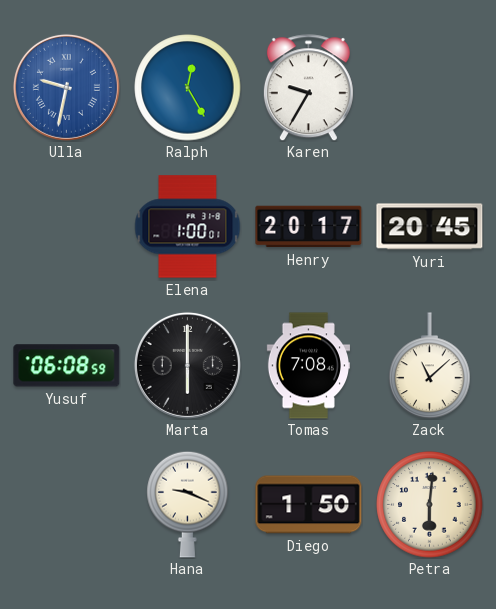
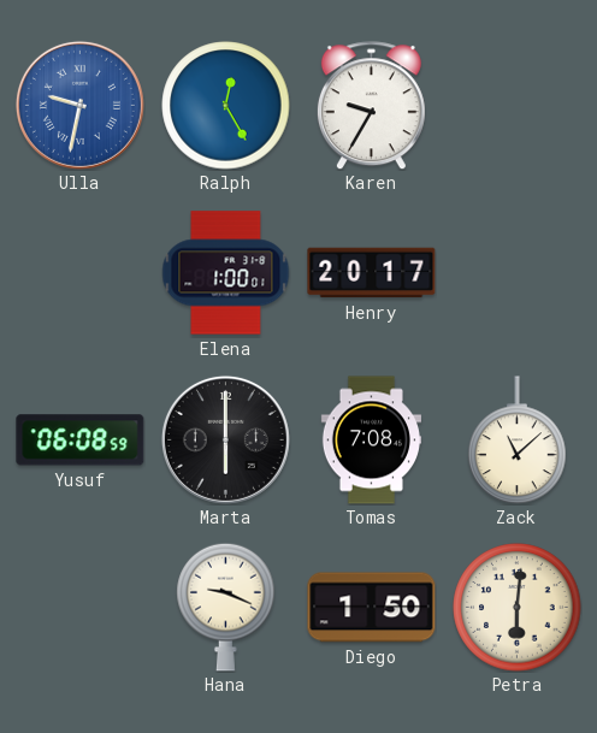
Yuri: 20:45 -> none (430, 227)
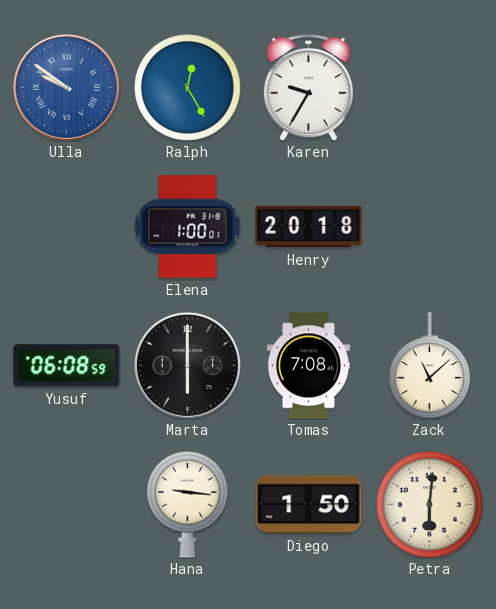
Ulla: 9:32 -> 9:51 (66, 87)
Henry: 20:17 -> 20:18 (309, 227)
Hana: 9:19 -> 9:16 (188, 504)
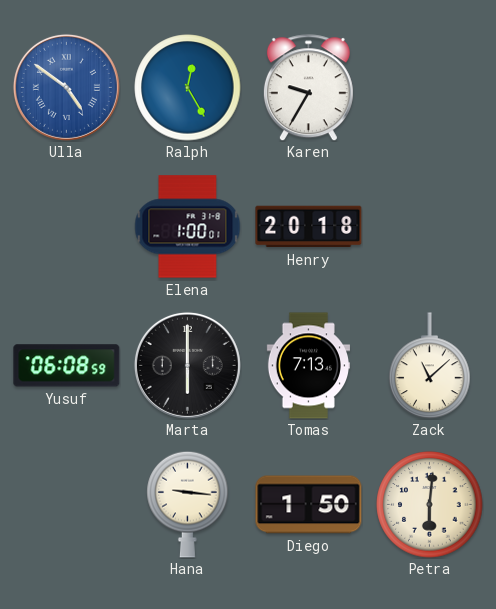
Ulla: 9:51 -> 4:51 (66, 87)
Tomas: 7:08 -> 7:13 (308, 366)
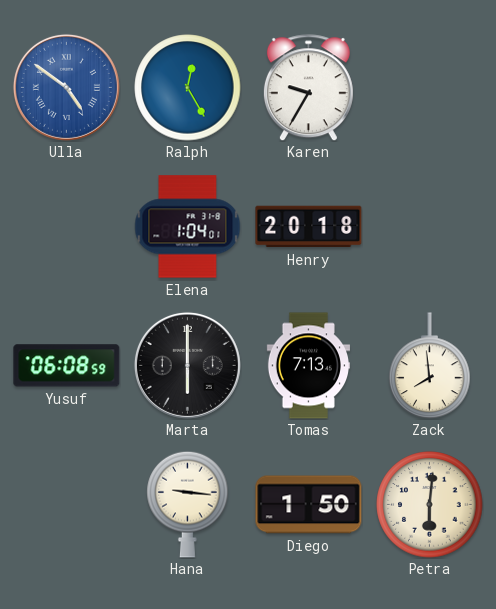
Elena: 1:00 -> 1:04 (188, 227)
Zack: 11:08 -> 7:59 (430, 366)
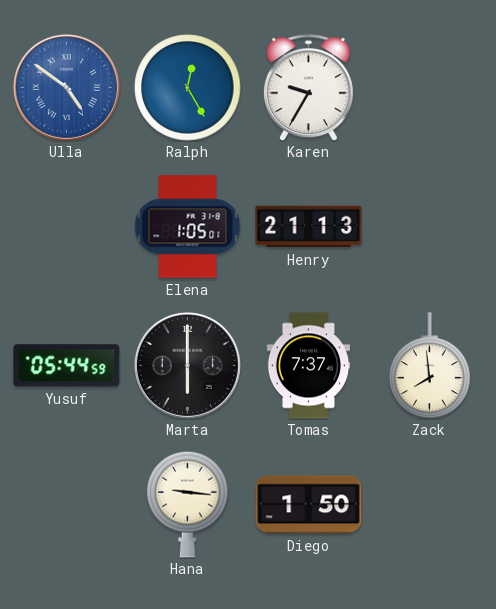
Elena: 1:04 -> 1:05 (188, 227)
Henry: 20:18 -> 21:13 (309, 227)
Yusuf: 06:08 -> 05:44 (67, 366)
Tomas: 7:13 -> 7:37 (308, 366)
Petra: 6:01 -> none (430, 505)
